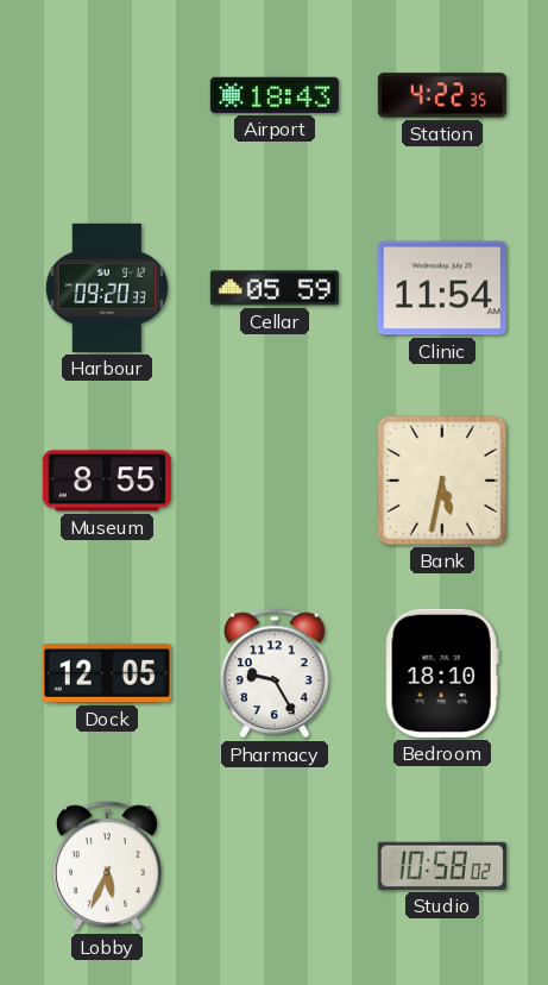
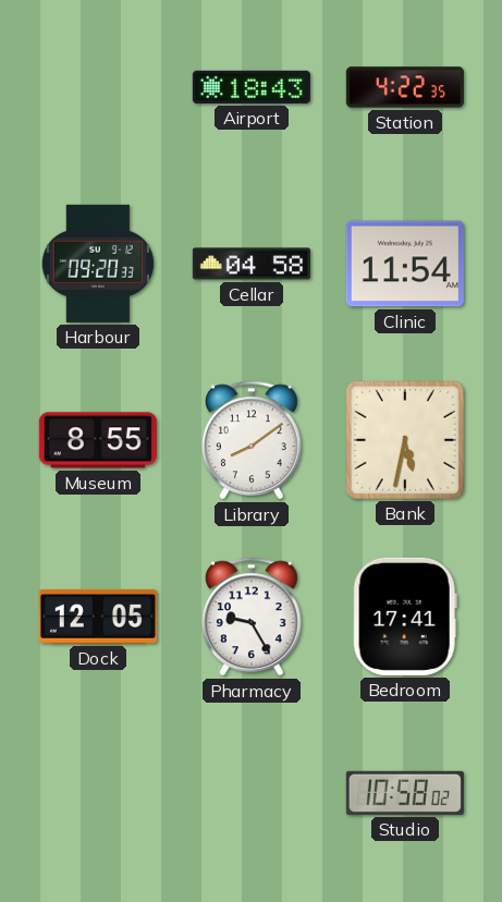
Cellar: 05:59 -> 04:58 (252, 264)
Library: none -> 8:09 (252, 440)
Bedroom: 18:10 -> 17:41 (405, 617)
Lobby: 5:34 -> none (107, 866)
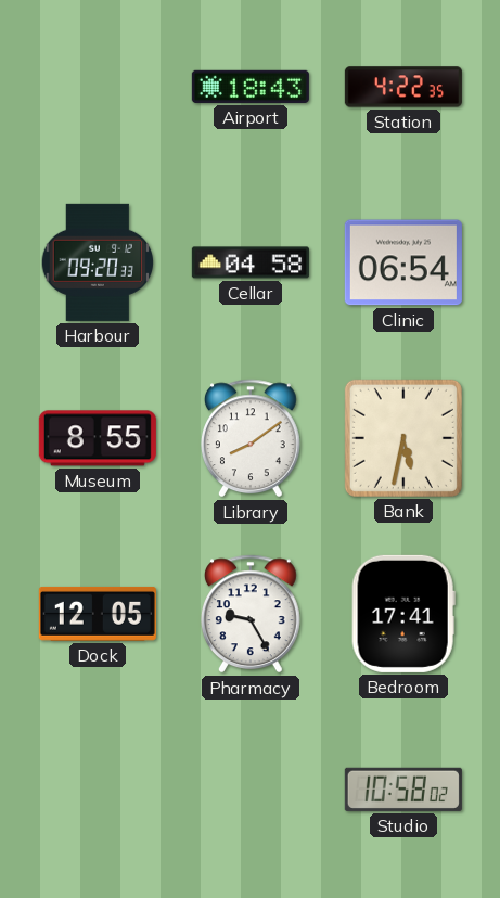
Clinic: 11:54 -> 06:54 (403, 262)
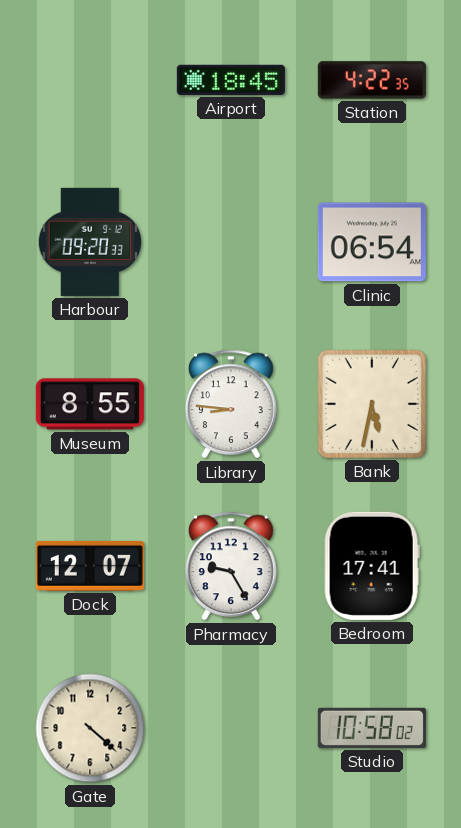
Airport: 18:43 -> 18:45 (231, 80)
Cellar: 04:58 -> none (251, 262)
Library: 8:09 -> 8:46 (231, 404)
Dock: 12:05 -> 12:07 (90, 566)
Gate: none -> 4:22 (90, 728)
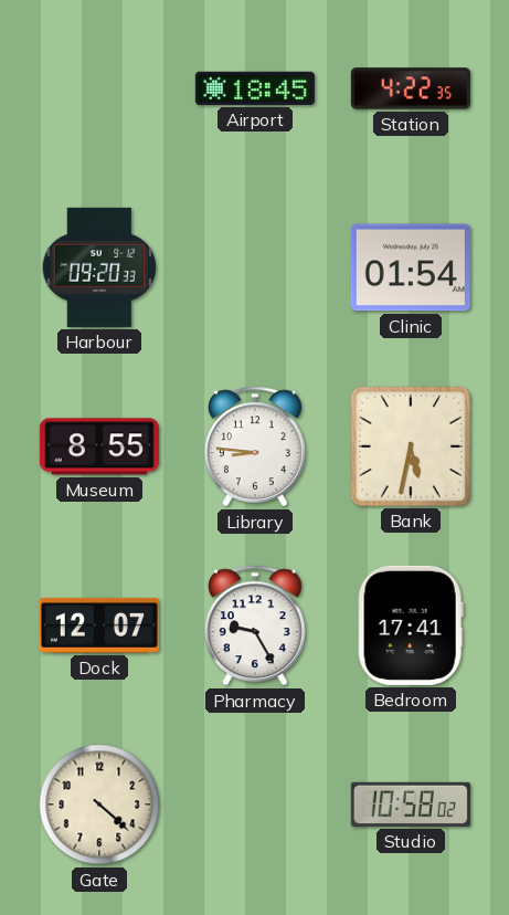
Clinic: 06:54 -> 01:54 (411, 267)
